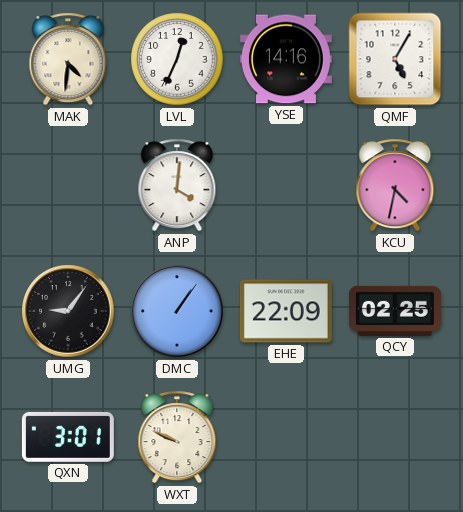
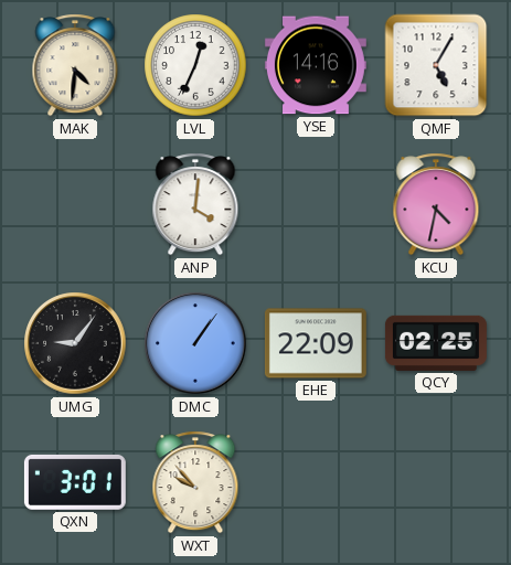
WXT: 9:49 -> 9:53 (195, 482)
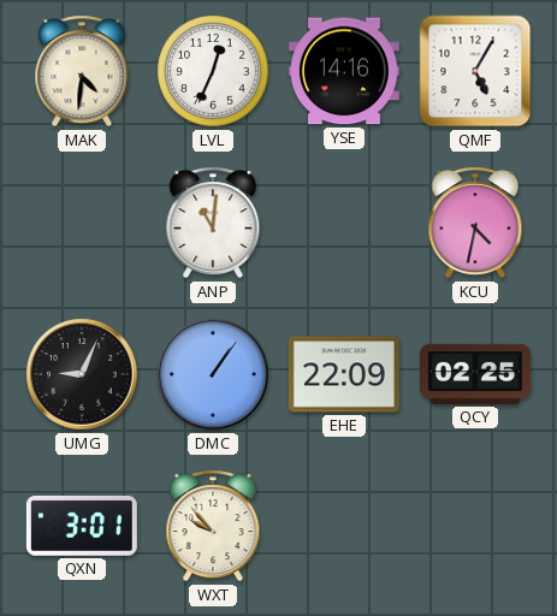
ANP: 4:01 -> 11:01 (213, 223)
UMG: 9:06 -> 9:04 (82, 374)
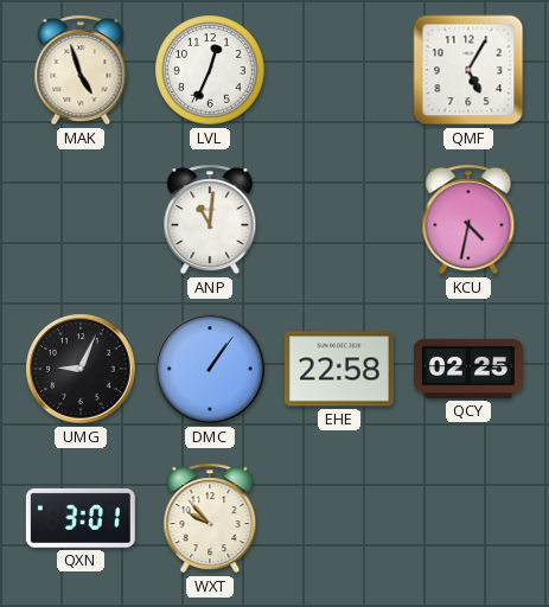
MAK: 4:31 -> 4:57 (81, 70)
YSE: 14:16 -> none (344, 71)
EHE: 22:09 -> 22:58 (339, 369)
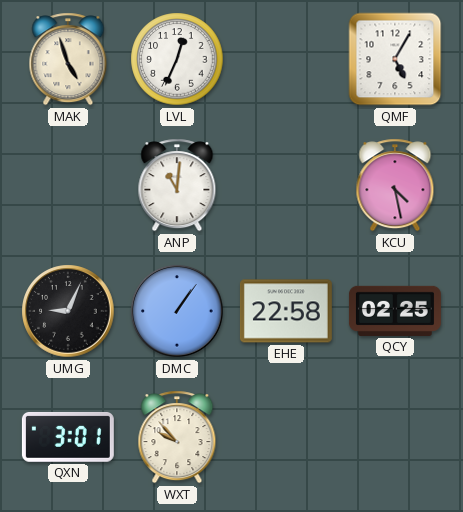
KCU: 4:32 -> 4:28 (395, 185)
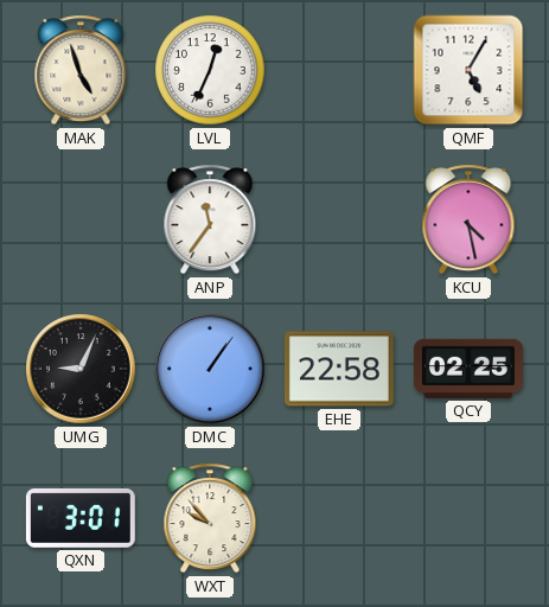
ANP: 11:01 -> 11:36 (210, 219)
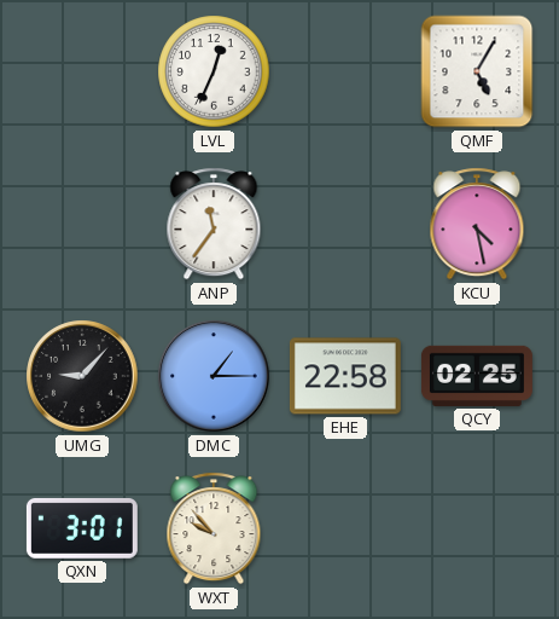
MAK: 4:57 -> none (81, 70)
UMG: 9:04 -> 9:07 (82, 376)
DMC: 1:06 -> 1:15 (214, 376)
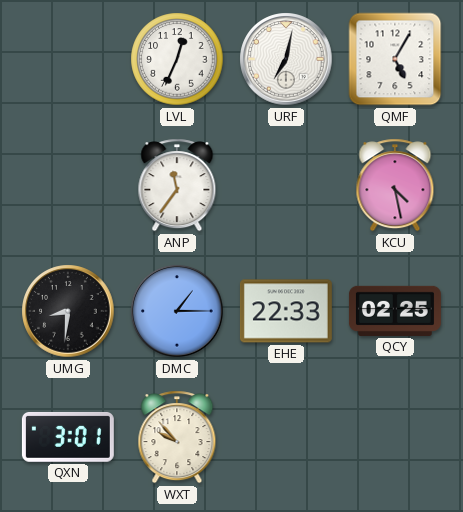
URF: none -> 7:02 (286, 59)
UMG: 9:07 -> 8:31 (68, 311)
EHE: 22:58 -> 22:33 (286, 311)
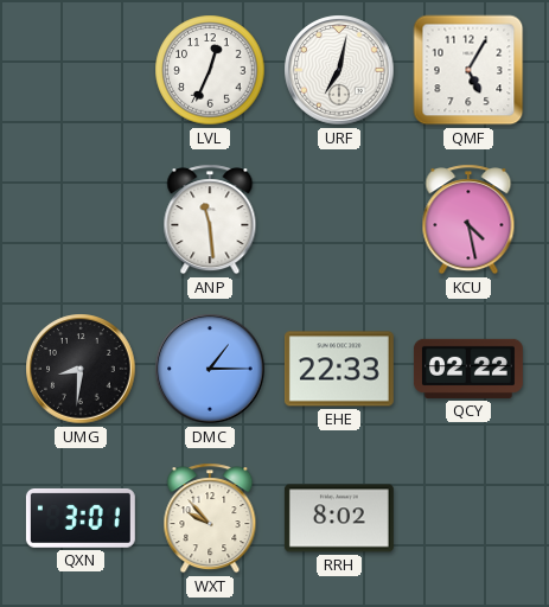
ANP: 11:36 -> 11:29 (210, 219)
QCY: 02:25 -> 02:22 (468, 369)
RRH: none -> 8:02 (339, 518)
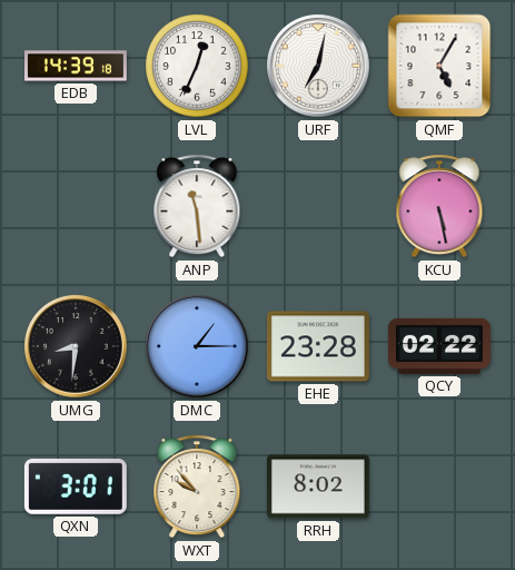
EDB: none -> 14:39 (76, 66)
KCU: 4:28 -> 5:28 (439, 206)
EHE: 22:33 -> 23:28 (318, 346)
